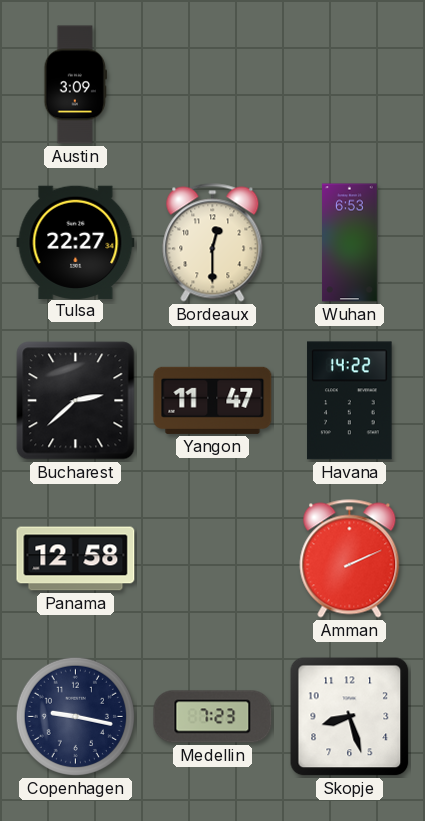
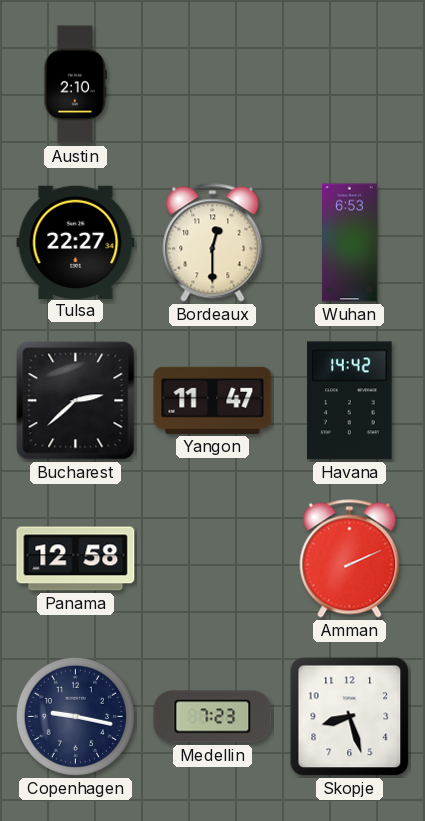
Austin: 3:09 -> 2:10 (75, 85)
Havana: 14:22 -> 14:42 (350, 401)
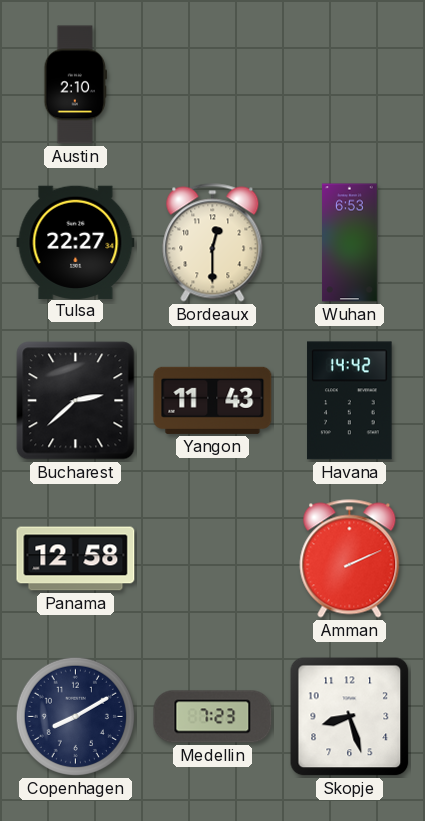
Yangon: 11:47 -> 11:43 (213, 400)
Copenhagen: 9:17 -> 8:10 (75, 716)
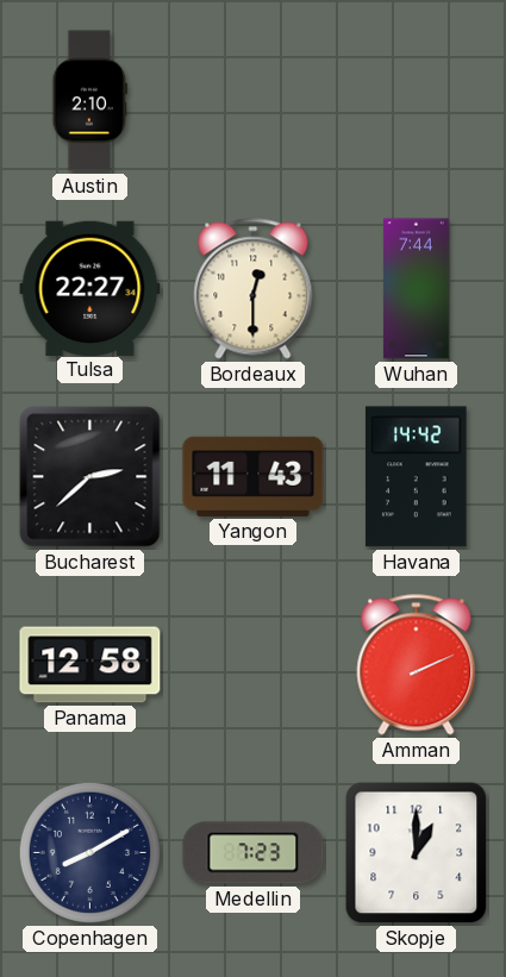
Wuhan: 6:53 -> 7:44 (417, 289)
Skopje: 8:27 -> 1:00 (417, 853)
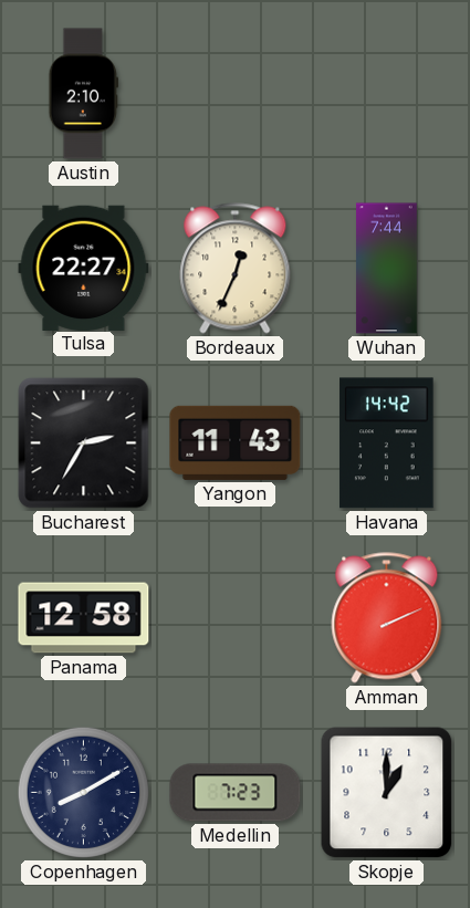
Bordeaux: 12:30 -> 12:34 (236, 269)
Bucharest: 2:38 -> 2:35 (84, 443)
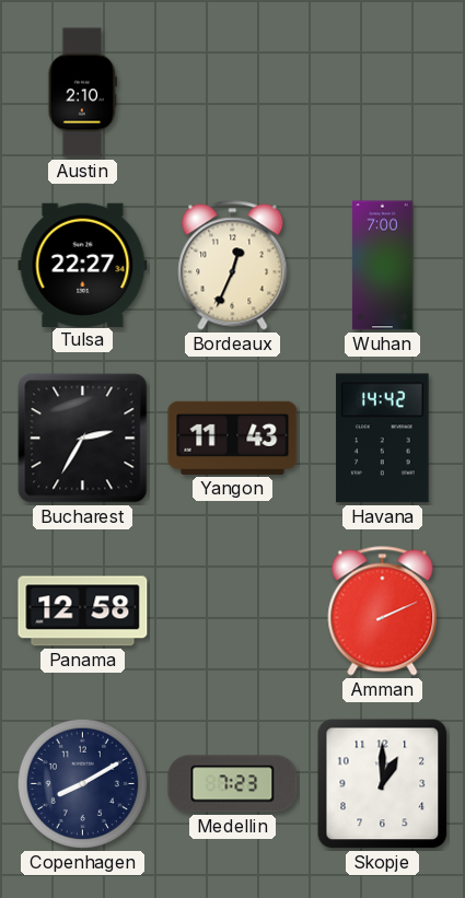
Wuhan: 7:44 -> 7:00 (383, 266)
